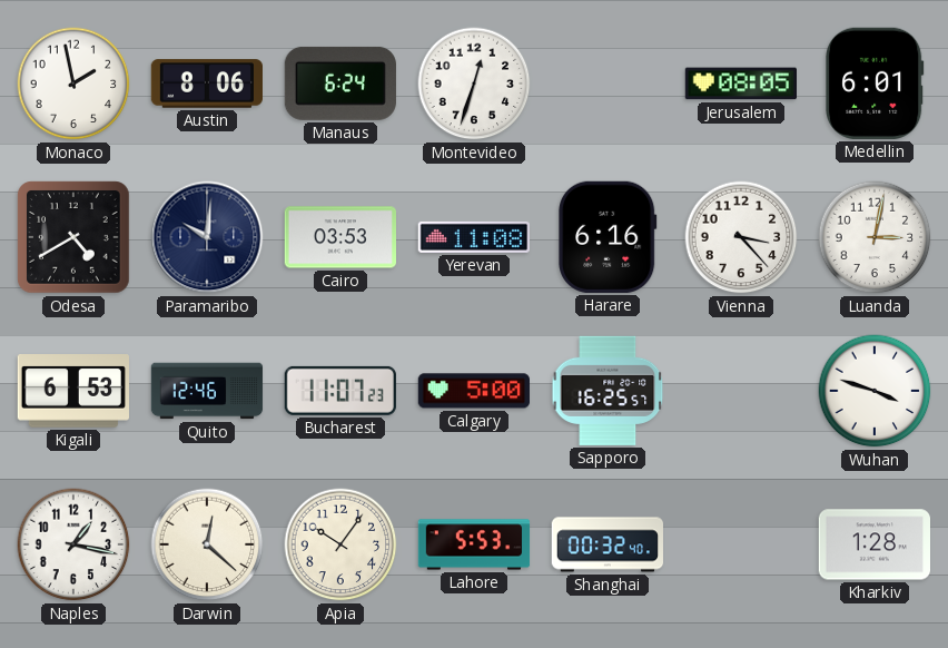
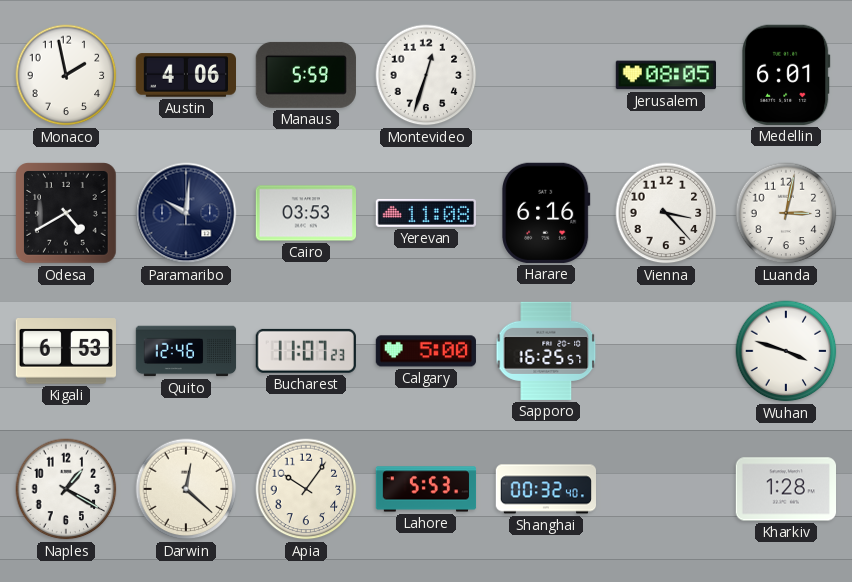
Austin: 8:06 -> 4:06 (185, 75)
Manaus: 6:24 -> 5:59 (306, 75)
Naples: 1:17 -> 1:20 (66, 489)
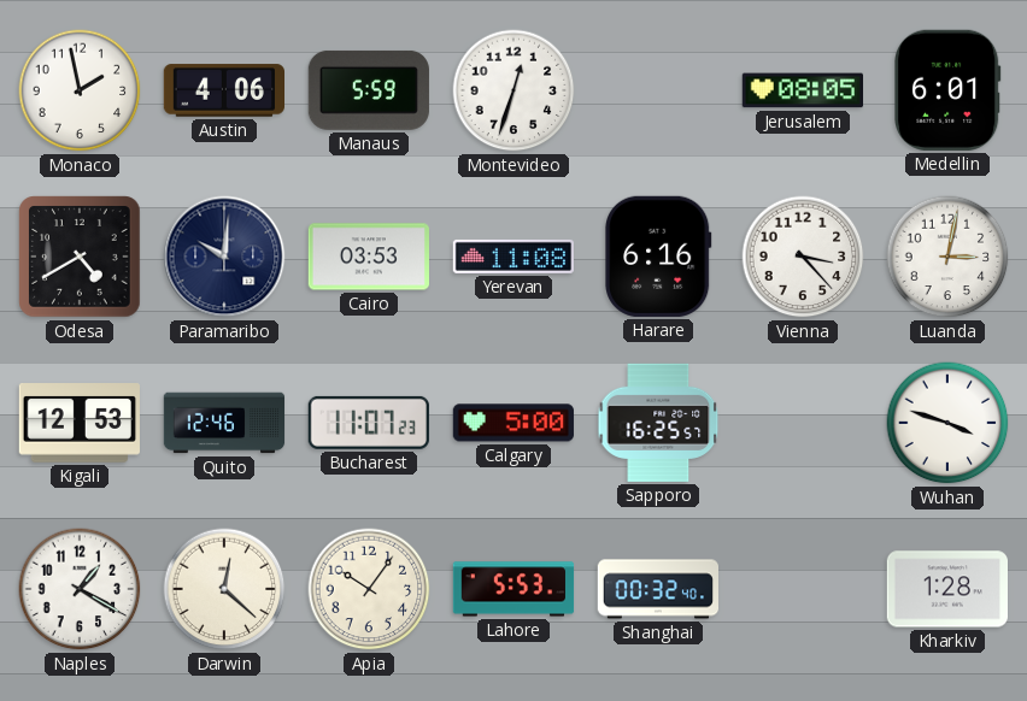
Kigali: 6:53 -> 12:53 (78, 424)
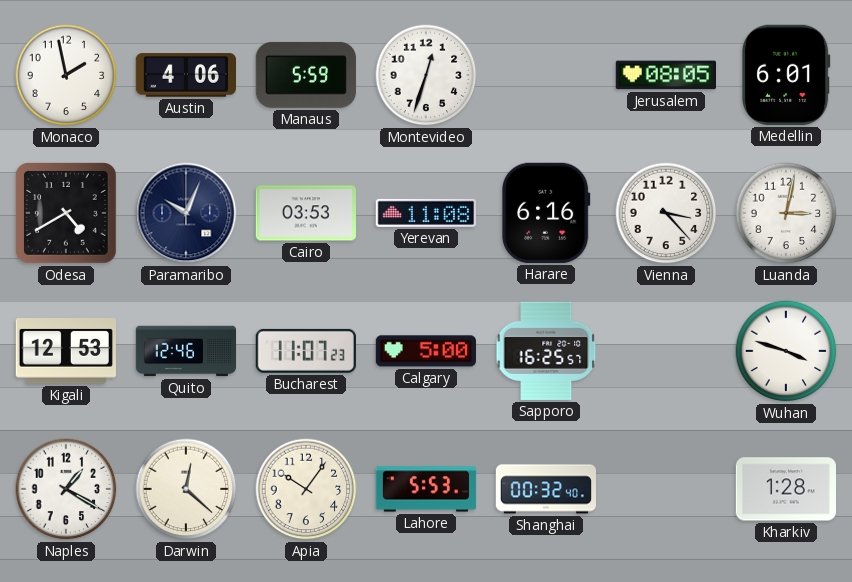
Paramaribo: 10:01 -> 10:04 (186, 213)
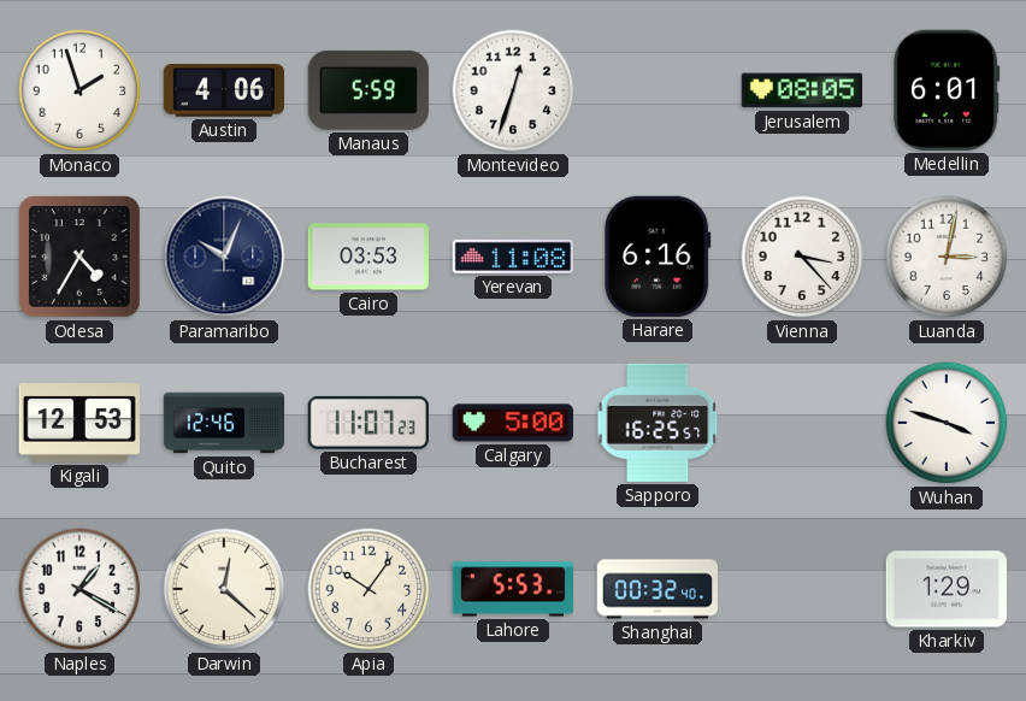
Monaco: 1:58 -> 1:57 (79, 90)
Odesa: 4:40 -> 4:35 (79, 257)
Kharkiv: 1:28 -> 1:29 (945, 589)
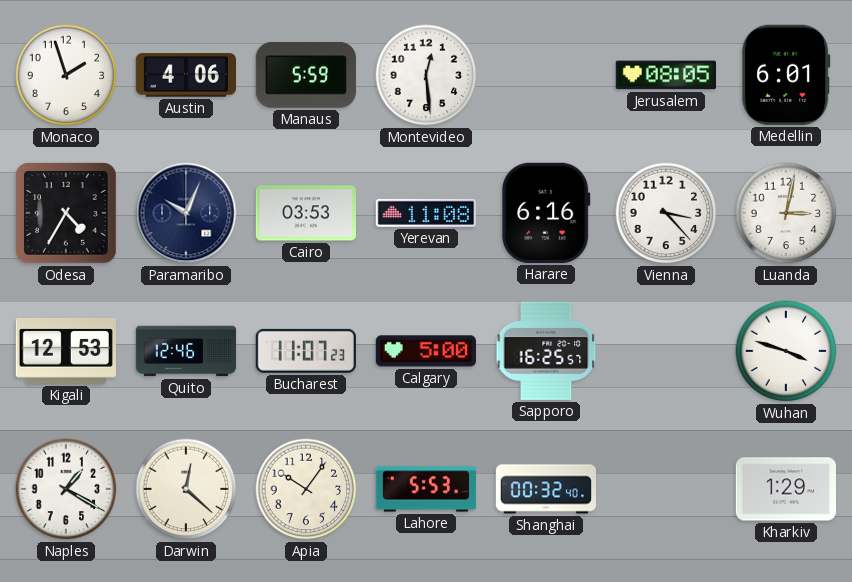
Montevideo: 12:33 -> 12:29 (426, 75)
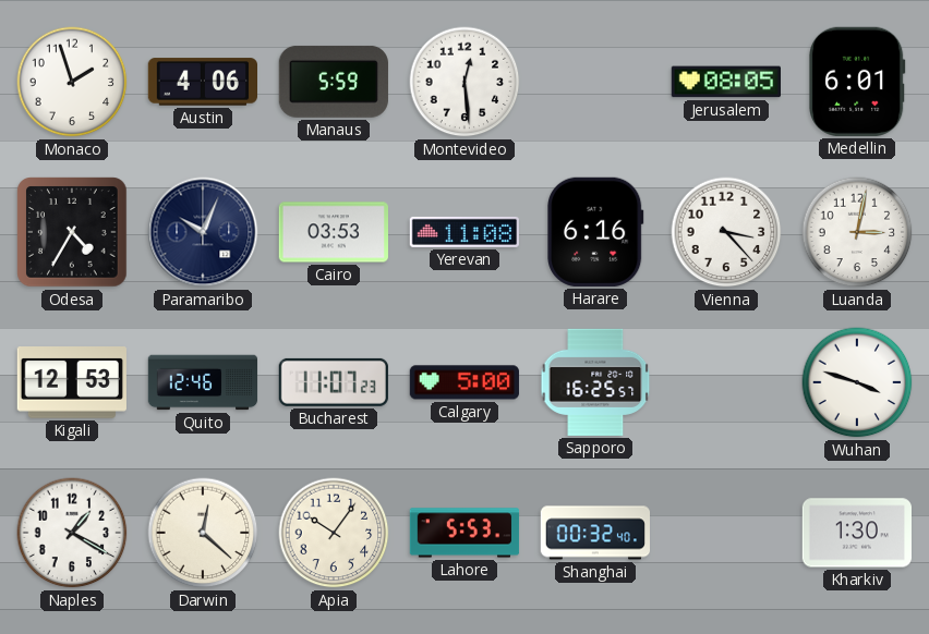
Kharkiv: 1:29 -> 1:30 (856, 533)
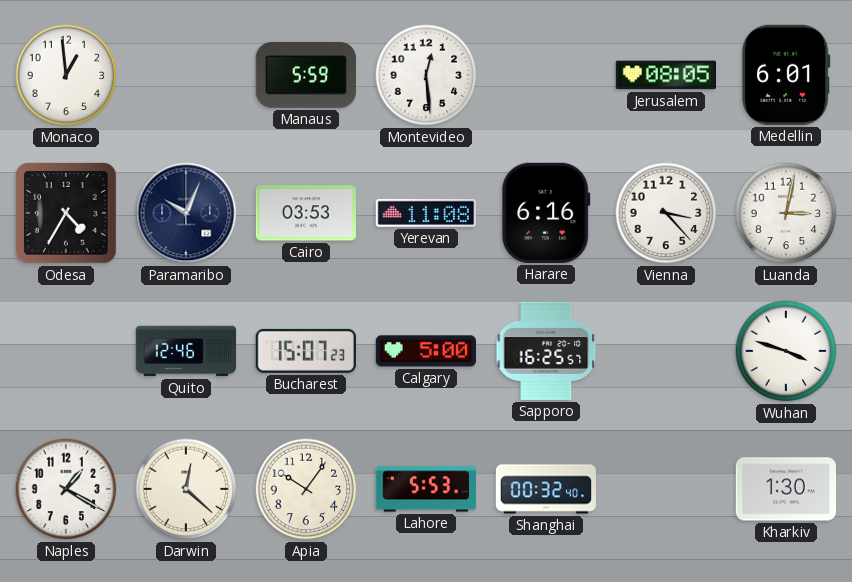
Monaco: 1:57 -> 12:59 (66, 75)
Austin: 4:06 -> none (202, 82)
Kigali: 12:53 -> none (71, 383)
Bucharest: 11:07 -> 15:07 (306, 351)
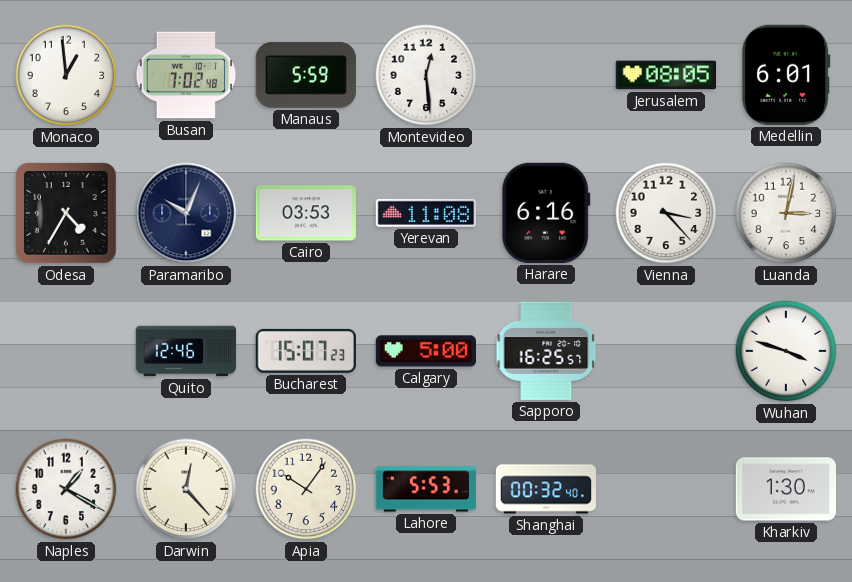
Busan: none -> 7:02 (186, 75)
Darwin: 12:22 -> 12:23 (186, 489)
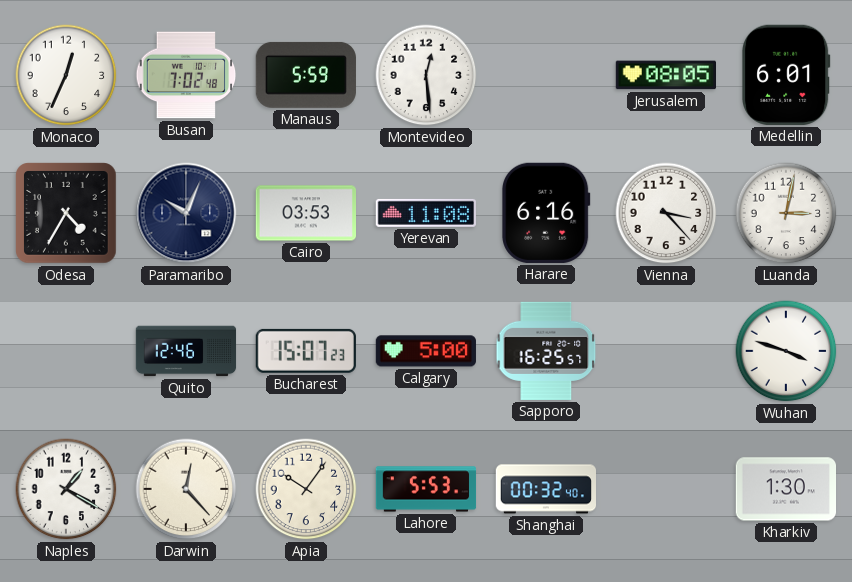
Monaco: 12:59 -> 12:34 (66, 75)
